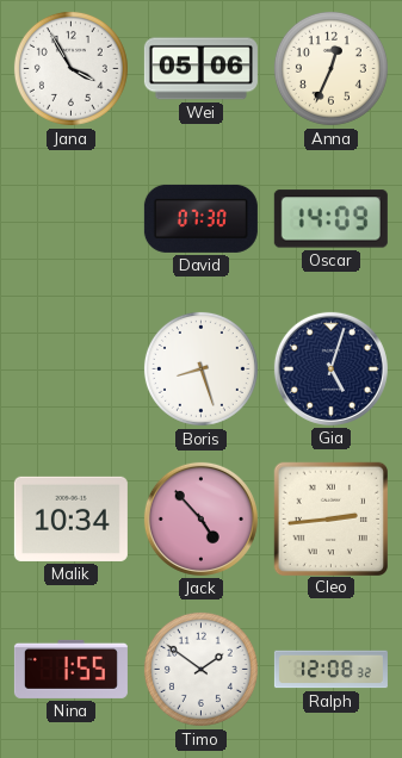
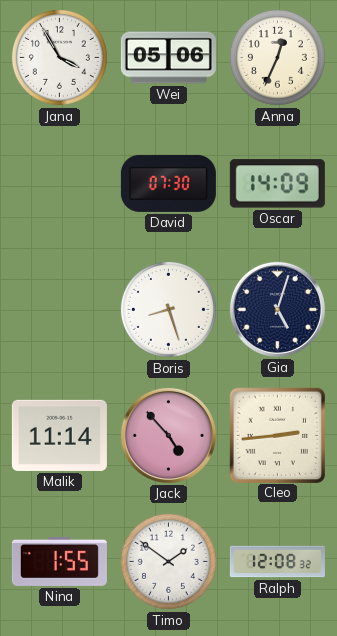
Malik: 10:34 -> 11:14 (59, 435)
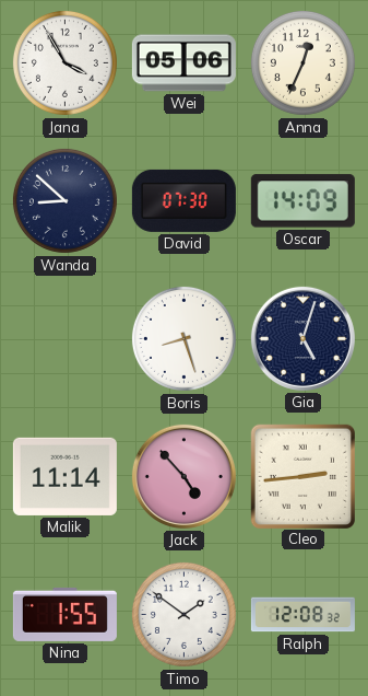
Wanda: none -> 8:52 (64, 200)
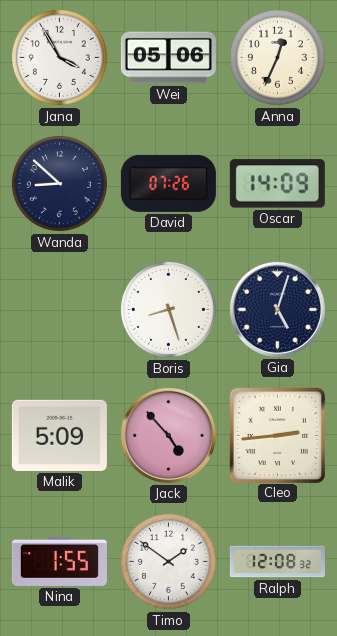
David: 07:30 -> 07:26 (168, 183)
Malik: 11:14 -> 5:09 (59, 435)
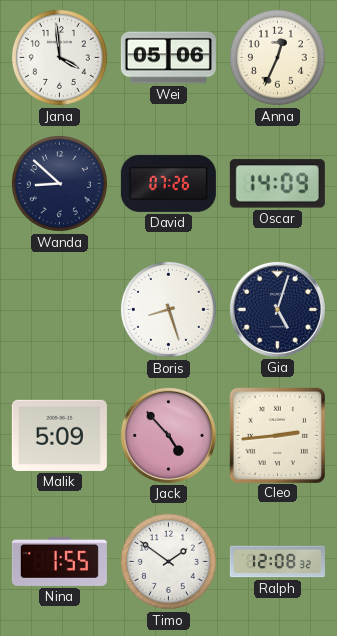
Jana: 3:55 -> 3:59 (59, 57)
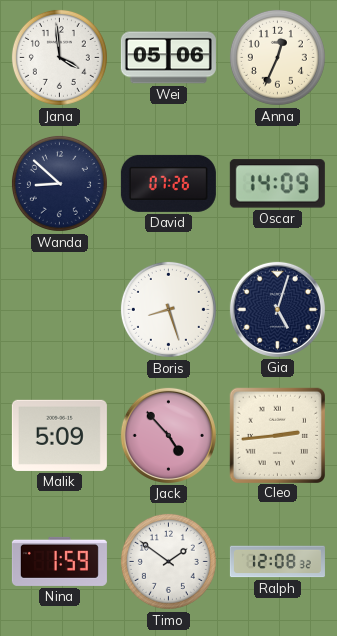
Nina: 1:55 -> 1:59 (59, 561)
